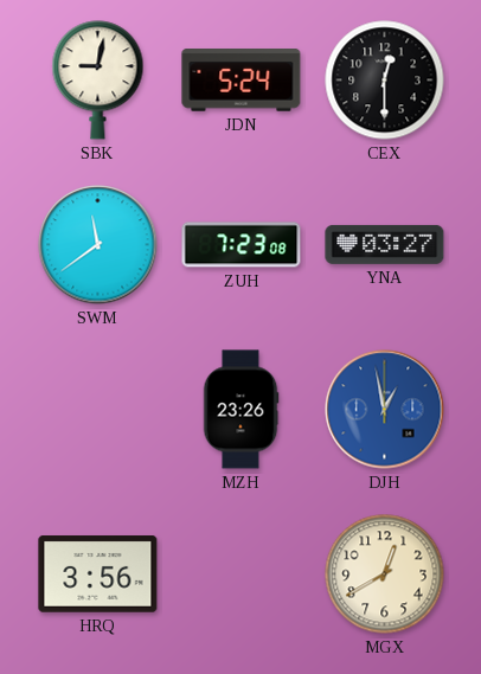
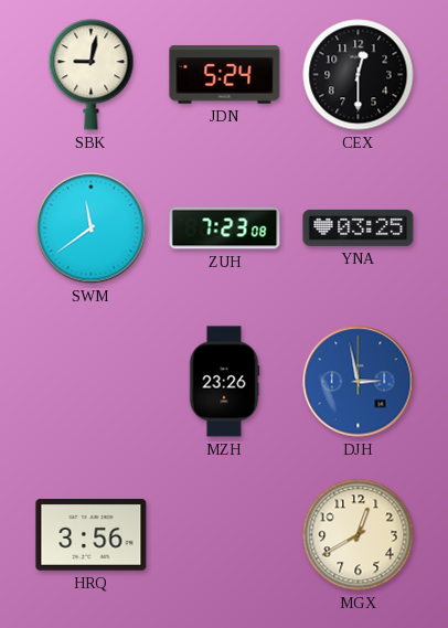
YNA: 03:27 -> 03:25 (359, 227)
DJH: 12:58 -> 2:58 (359, 382)
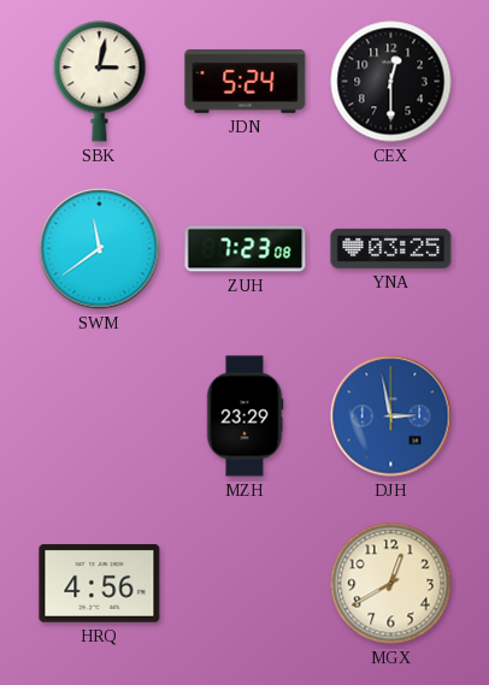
SBK: 9:02 -> 3:02 (100, 82)
MZH: 23:26 -> 23:29 (244, 417)
HRQ: 3:56 -> 4:56 (100, 584)
